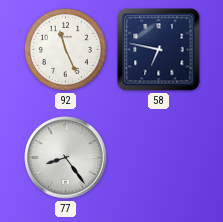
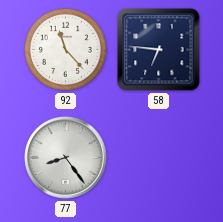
92: 11:26 -> 11:23 (65, 49)
58: 6:47 -> 6:46 (159, 50)
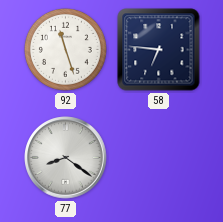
92: 11:23 -> 11:27 (65, 49)
77: 8:24 -> 8:21 (66, 158)
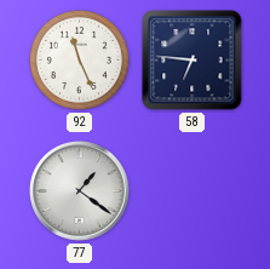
92: 11:27 -> 11:26 (79, 59)
77: 8:21 -> 1:21 (80, 191)
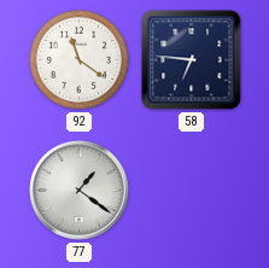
92: 11:26 -> 11:21 (78, 59)
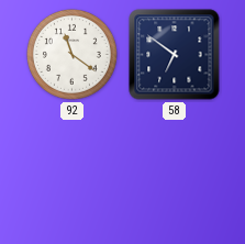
58: 6:46 -> 6:51 (175, 55)
77: 1:21 -> none (80, 191)
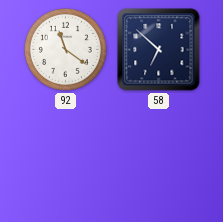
58: 6:51 -> 6:52 (159, 50)
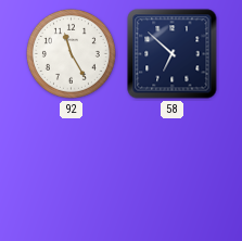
92: 11:21 -> 11:25 (71, 53)
